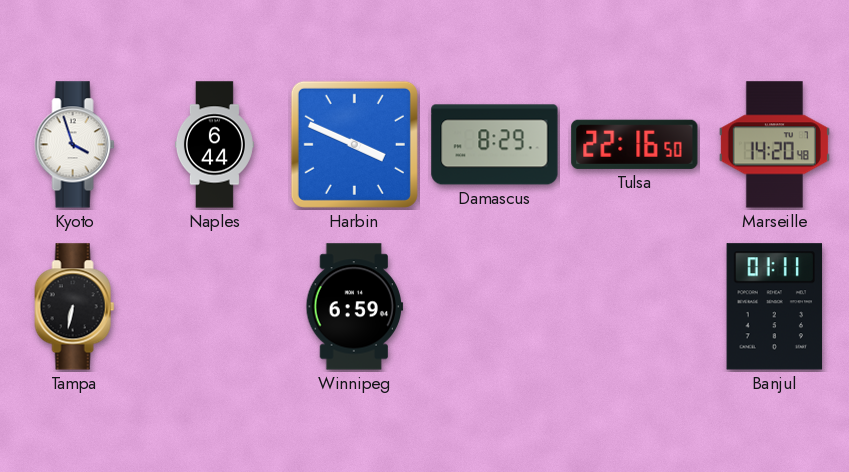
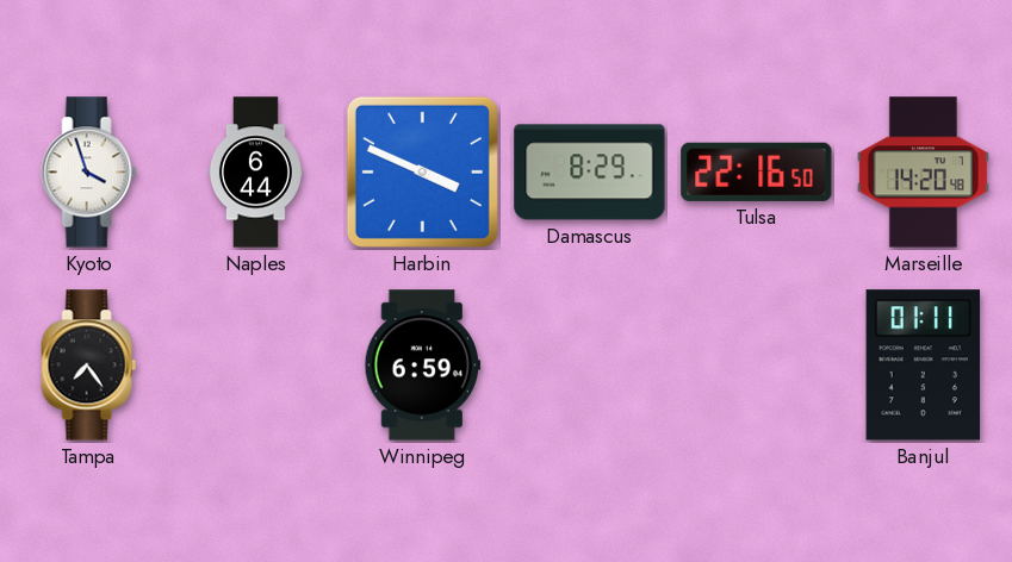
Tampa: 6:32 -> 7:24 (89, 366)
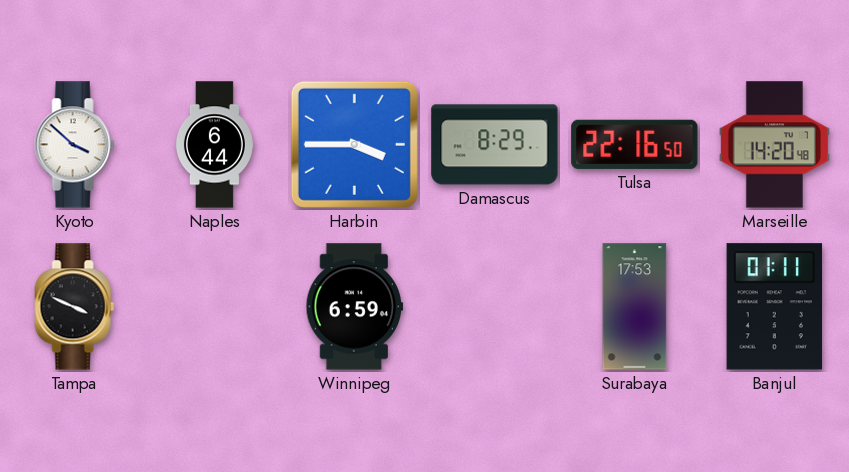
Kyoto: 3:57 -> 3:52 (75, 145)
Harbin: 3:49 -> 3:45 (354, 144)
Tampa: 7:24 -> 3:49 (75, 307)
Surabaya: none -> 17:53 (635, 307)
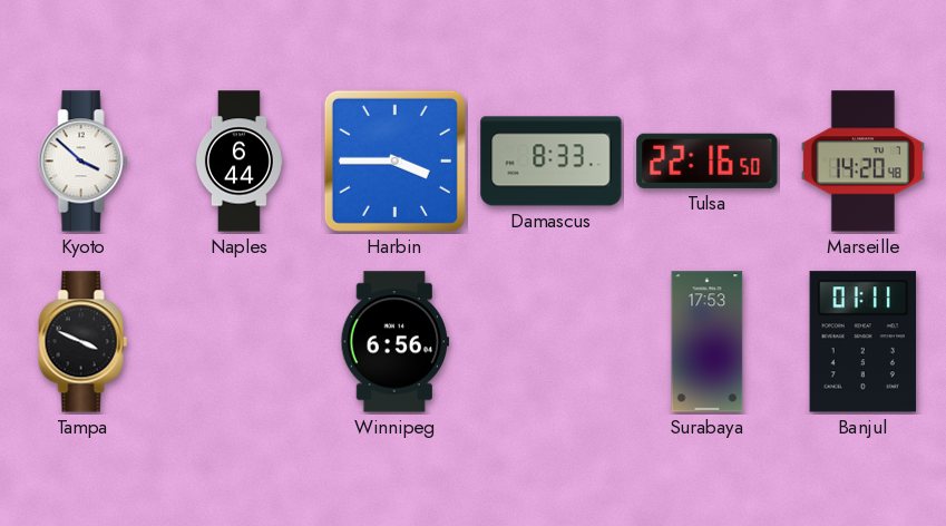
Damascus: 8:29 -> 8:33 (552, 162)
Winnipeg: 6:59 -> 6:56 (396, 342)
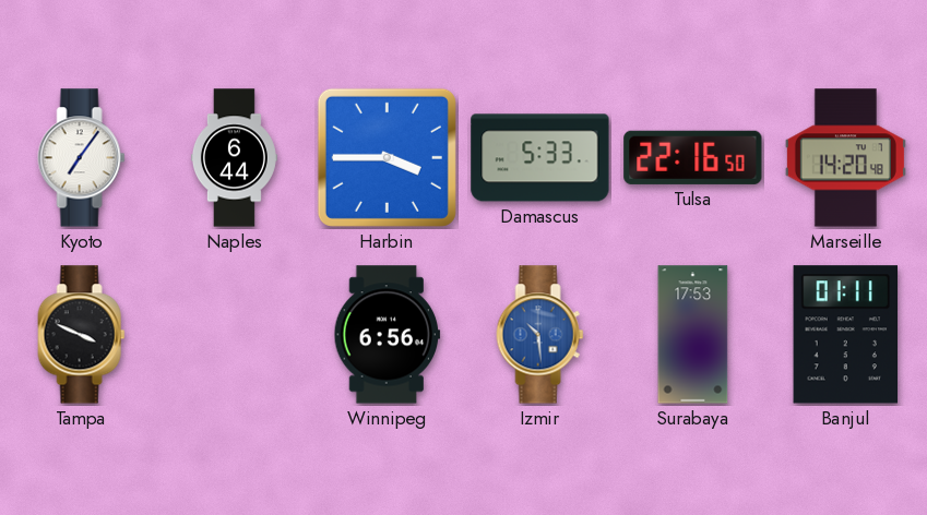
Kyoto: 3:52 -> 7:06 (82, 158)
Damascus: 8:33 -> 5:33 (540, 158)
Izmir: none -> 10:29 (540, 335)
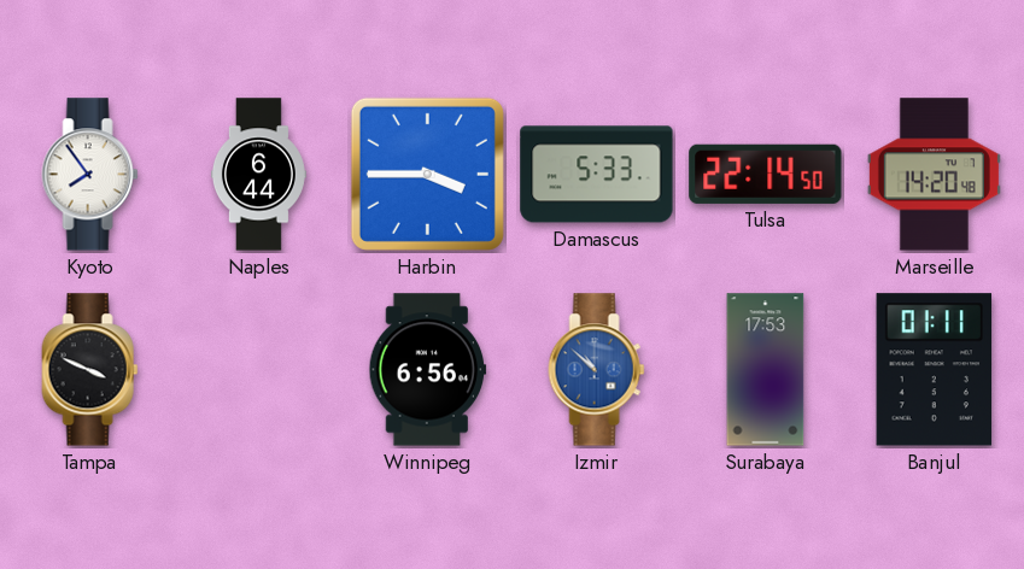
Kyoto: 7:06 -> 7:54 (90, 175)
Tulsa: 22:16 -> 22:14 (766, 174)
Izmir: 10:29 -> 10:52 (597, 370)
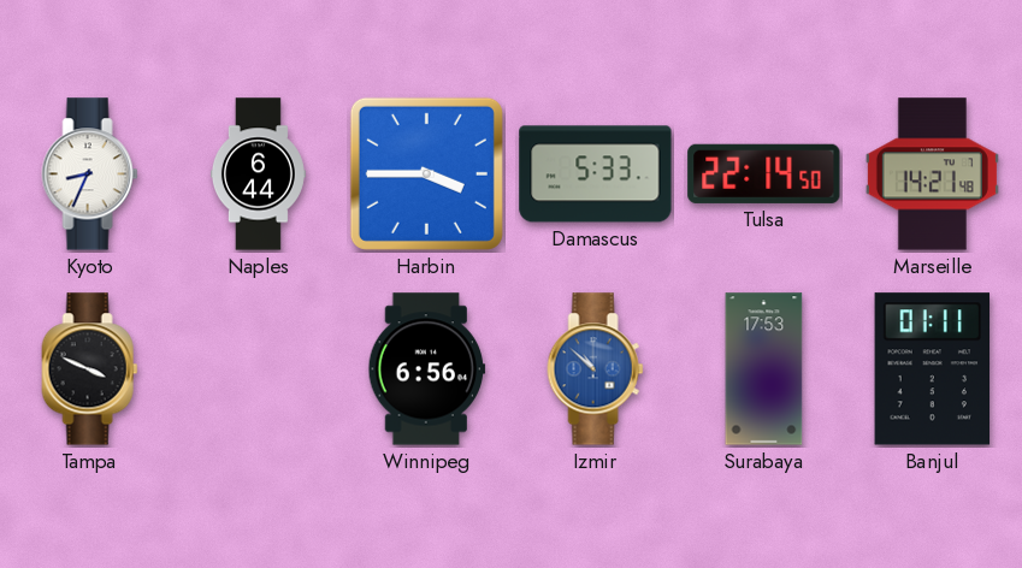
Kyoto: 7:54 -> 8:34 (90, 174)
Marseille: 14:20 -> 14:21 (932, 174)
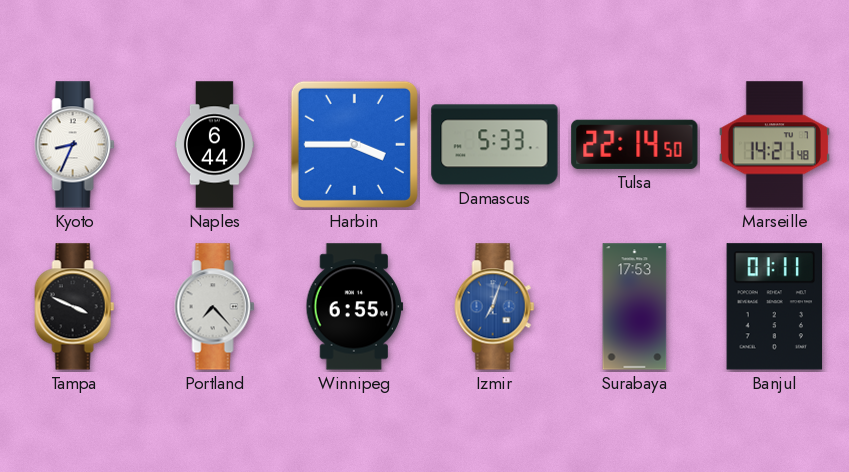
Portland: none -> 7:23 (215, 307)
Winnipeg: 6:56 -> 6:55 (355, 307)
Izmir: 10:52 -> 7:03 (495, 307)
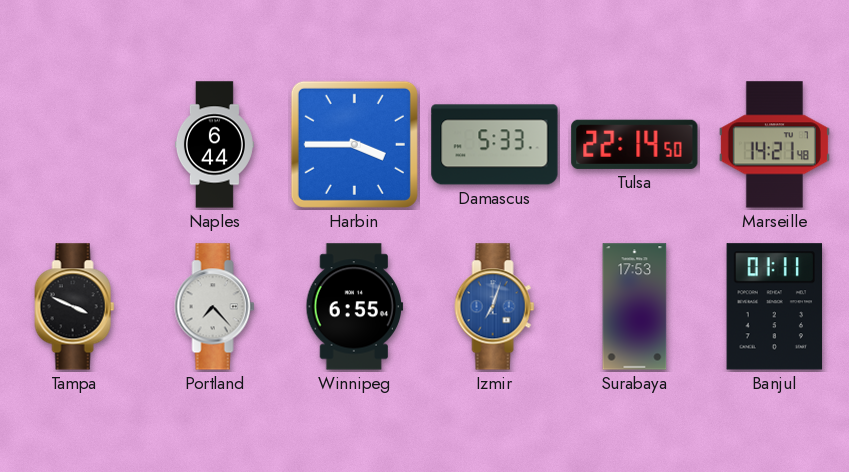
Kyoto: 8:34 -> none (75, 145)
